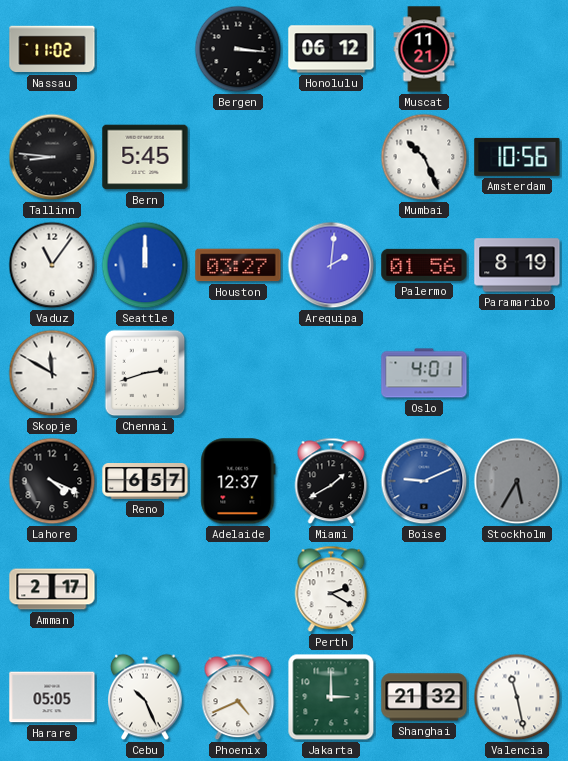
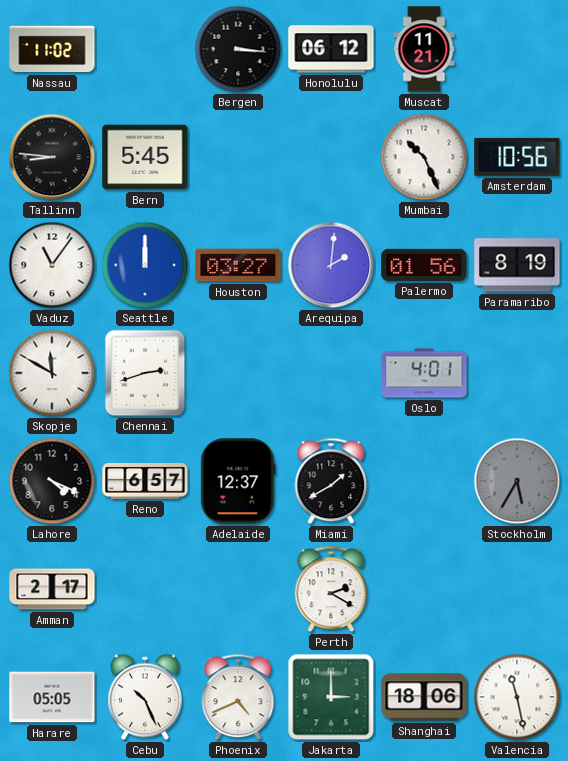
Boise: 9:11 -> none (424, 481)
Shanghai: 21:32 -> 18:06 (424, 697)
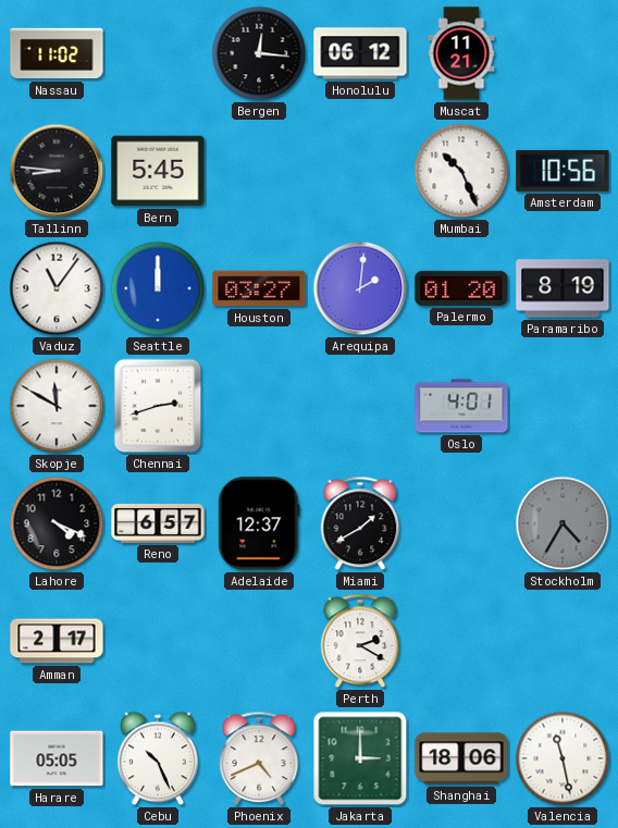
Bergen: 3:16 -> 12:16 (259, 53)
Palermo: 01:56 -> 01:20 (461, 288)
Stockholm: 5:35 -> 4:35 (563, 523)
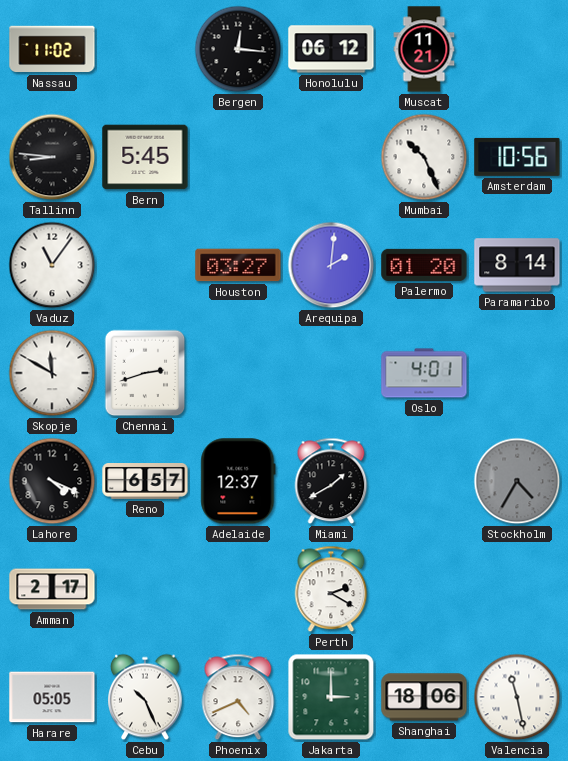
Seattle: 12:00 -> none (158, 288)
Paramaribo: 8:19 -> 8:14 (517, 265)
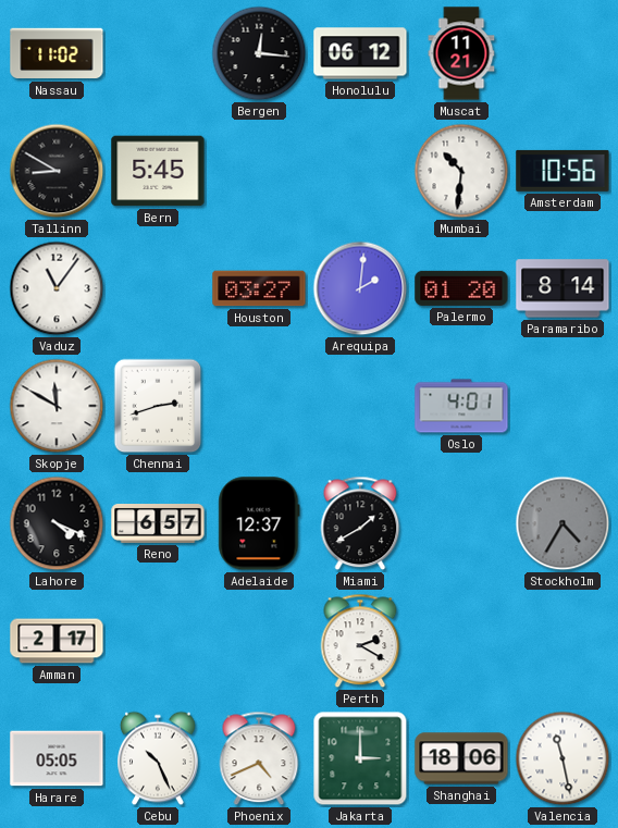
Tallinn: 8:46 -> 8:50 (57, 171)
Mumbai: 10:26 -> 10:31 (461, 171)
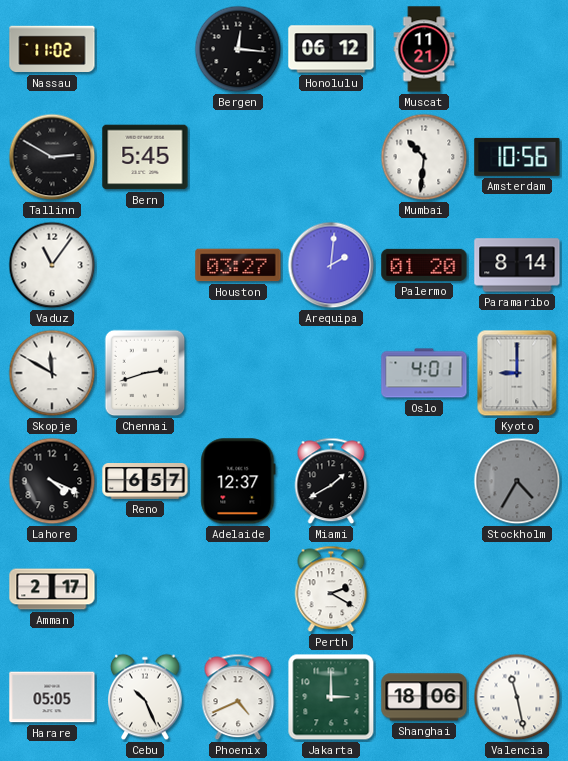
Tallinn: 8:50 -> 2:50 (52, 157)
Kyoto: none -> 9:00 (517, 373)
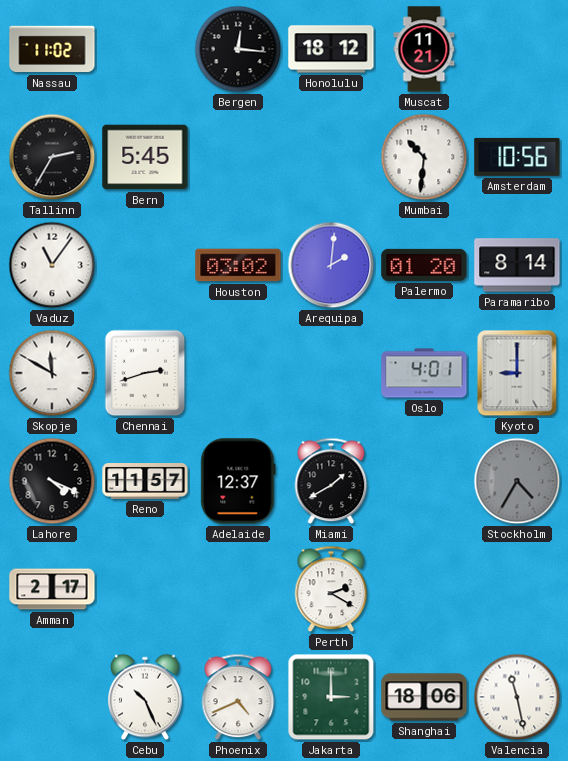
Honolulu: 06:12 -> 18:12 (331, 49)
Tallinn: 2:50 -> 2:35 (52, 157)
Houston: 03:27 -> 03:02 (238, 265)
Reno: 6:57 -> 11:57 (145, 482)
Harare: 05:05 -> none (52, 697)
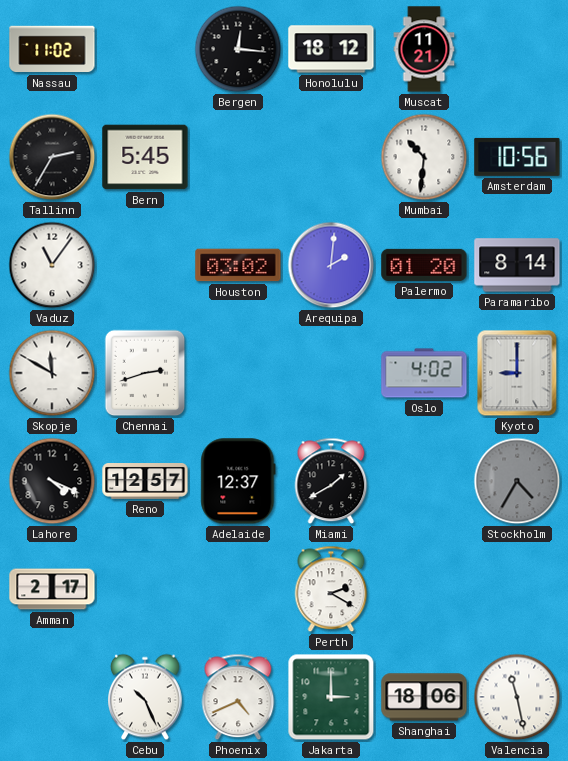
Oslo: 4:01 -> 4:02 (424, 373)
Reno: 11:57 -> 12:57 (145, 482)
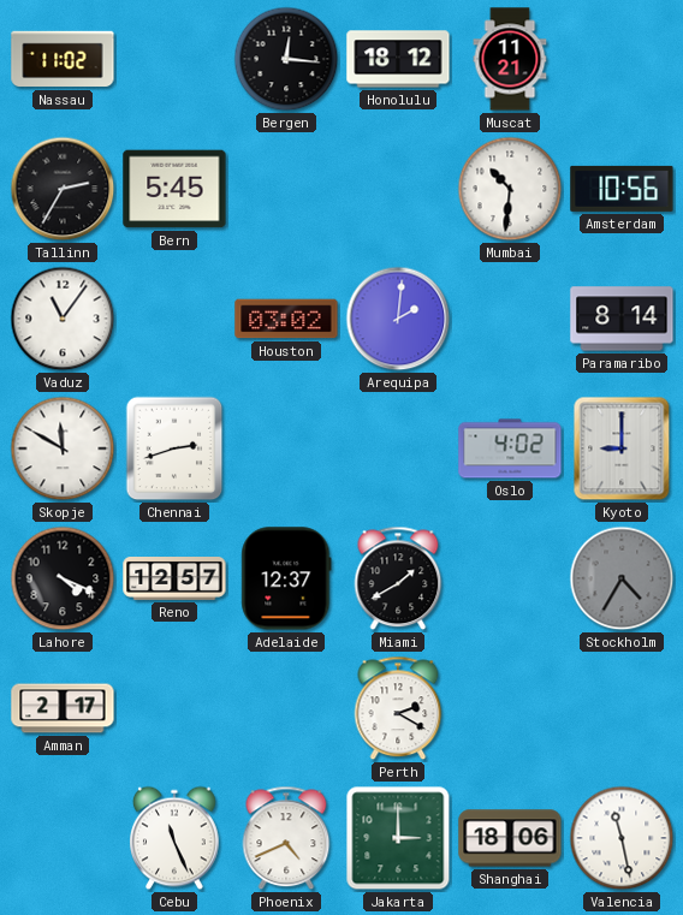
Palermo: 01:20 -> none (424, 265)
Cebu: 10:26 -> 11:26 (176, 838)
